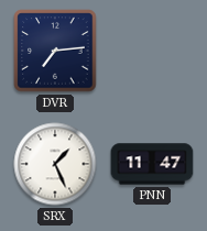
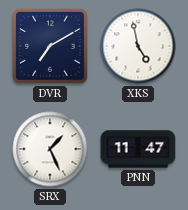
DVR: 7:14 -> 7:10 (50, 46)
XKS: none -> 4:58 (138, 46)
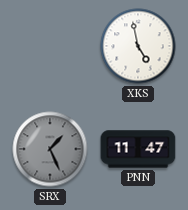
DVR: 7:10 -> none (50, 46)
SRX dial: white -> grey (50, 149)
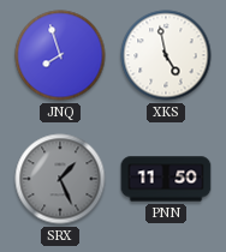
JNQ: none -> 7:57 (60, 55)
PNN: 11:47 -> 11:50 (166, 179)
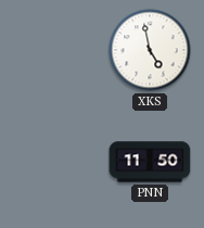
JNQ: 7:57 -> none (60, 55)
SRX: 1:26 -> none (60, 179)
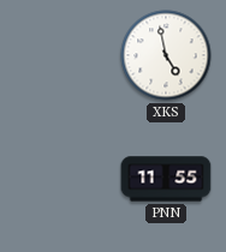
PNN: 11:50 -> 11:55 (166, 179)
